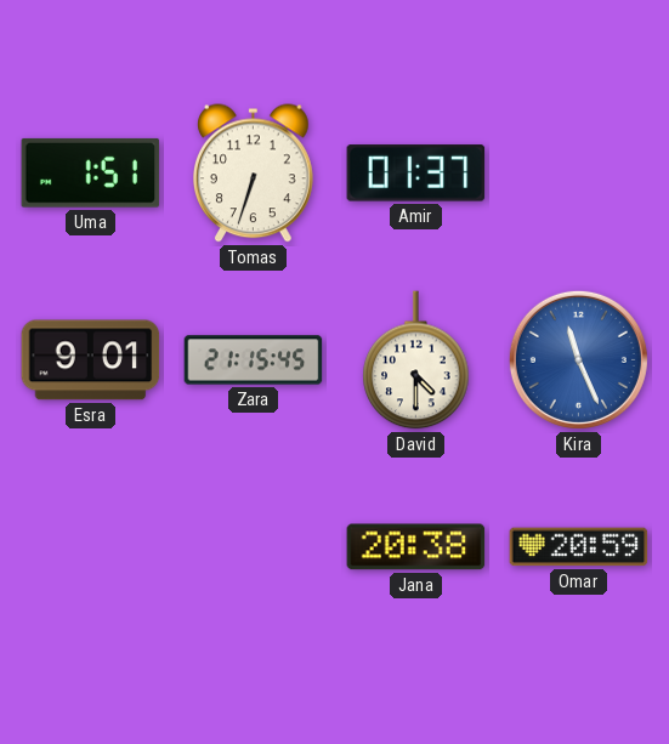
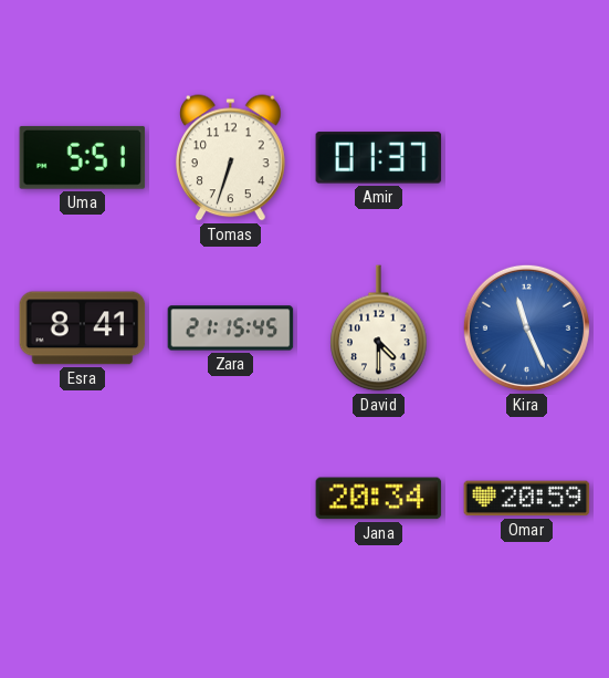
Uma: 1:51 -> 5:51 (83, 157)
Esra: 9:01 -> 8:41 (83, 328)
Jana: 20:38 -> 20:34 (379, 499)
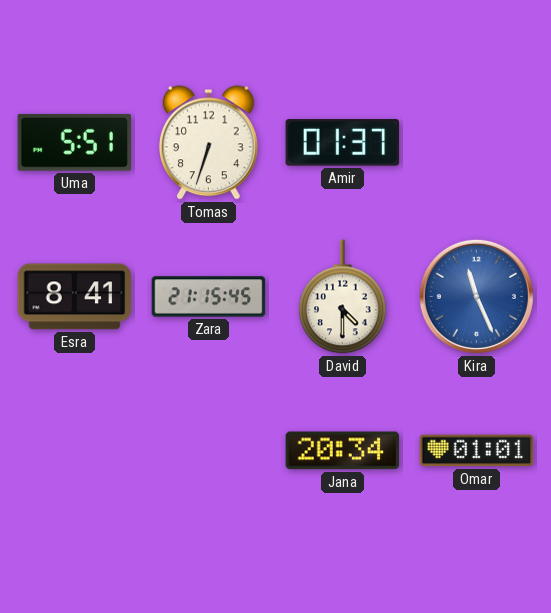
Omar: 20:59 -> 01:01 (477, 451)
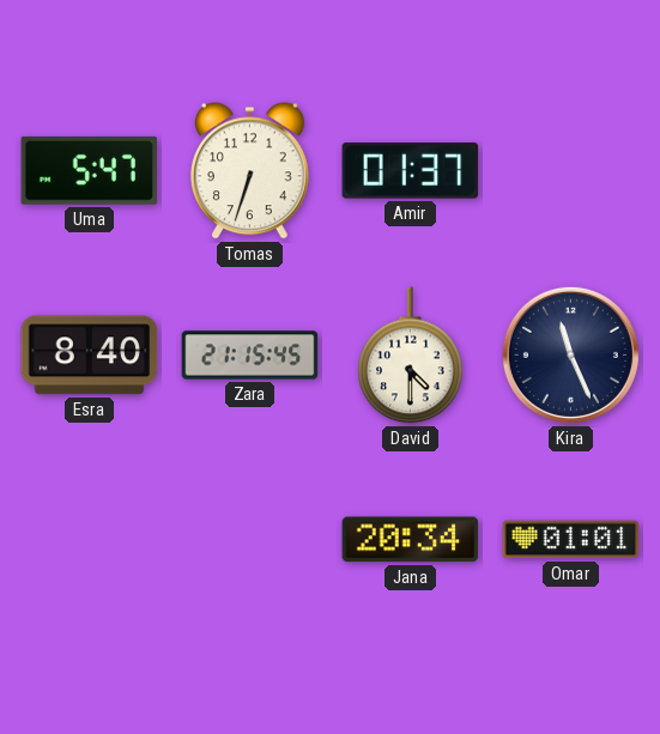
Uma: 5:51 -> 5:47 (90, 170)
Esra: 8:41 -> 8:40 (90, 356)
Kira dial: blue -> navy (570, 354)
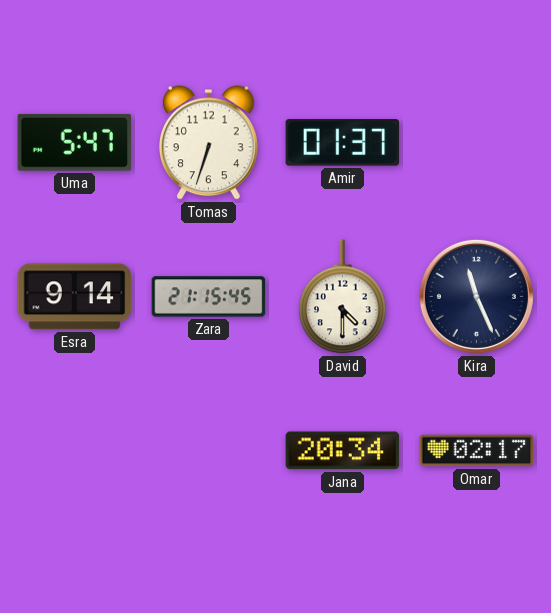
Esra: 8:40 -> 9:14 (75, 297)
Omar: 01:01 -> 02:17 (477, 451)
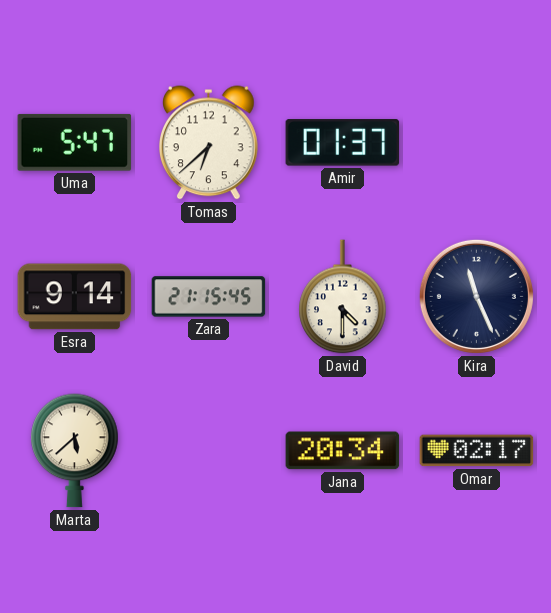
Tomas: 6:33 -> 6:38 (209, 143)
Marta: none -> 5:38 (75, 451)
